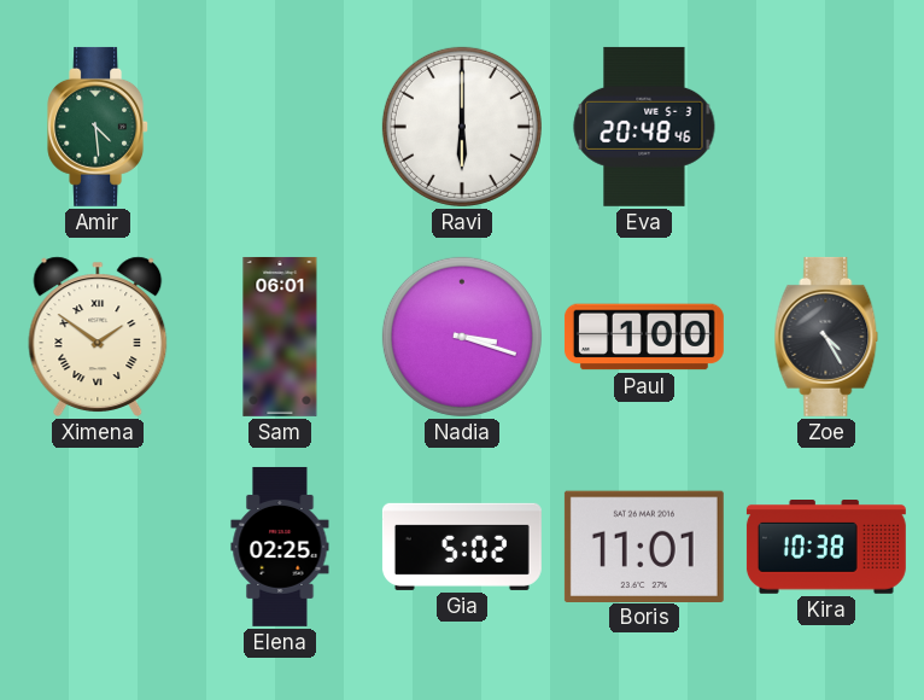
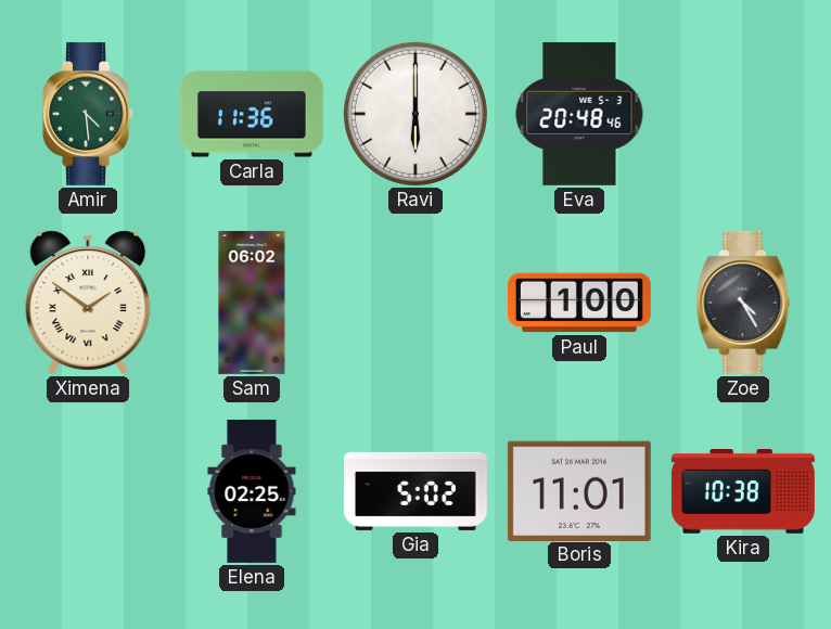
Carla: none -> 11:36 (252, 114)
Sam: 06:01 -> 06:02 (252, 303)
Nadia: 3:18 -> none (462, 337)
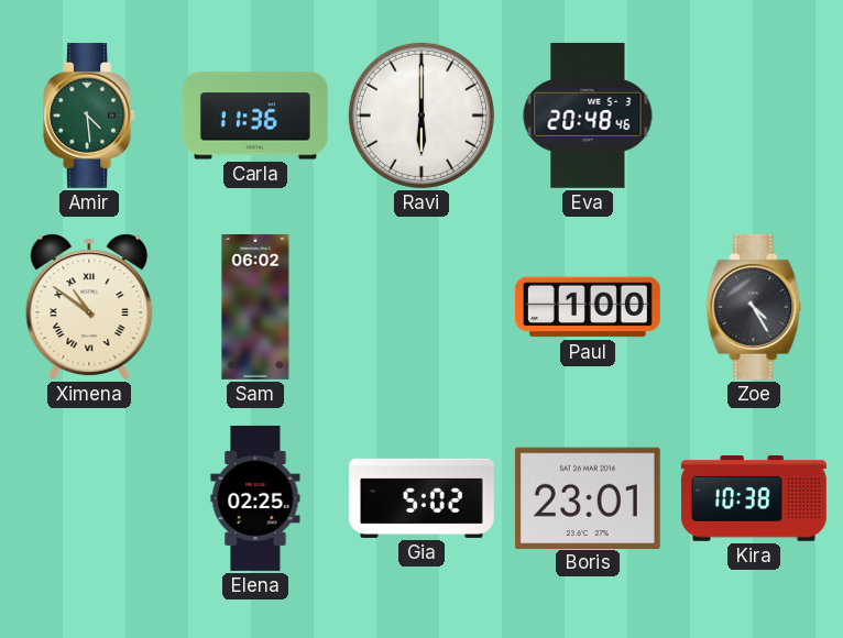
Ximena: 1:51 -> 10:51 (89, 307)
Boris: 11:01 -> 23:01 (588, 497)
